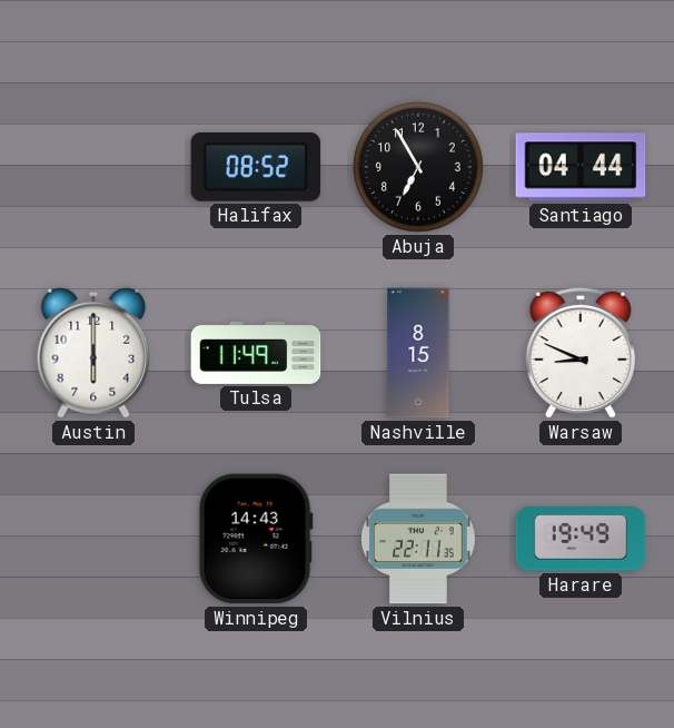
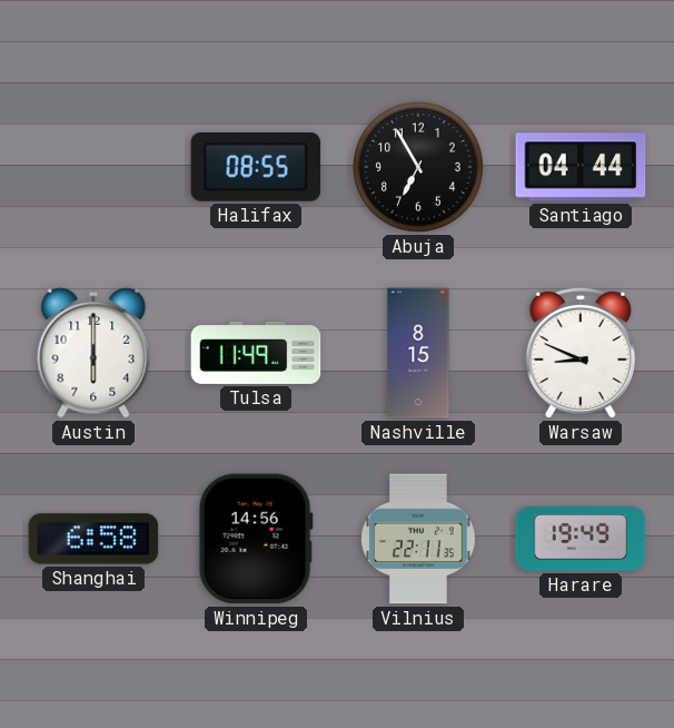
Halifax: 08:52 -> 08:55 (256, 167)
Shanghai: none -> 6:58 (93, 539)
Winnipeg: 14:43 -> 14:56 (256, 539)
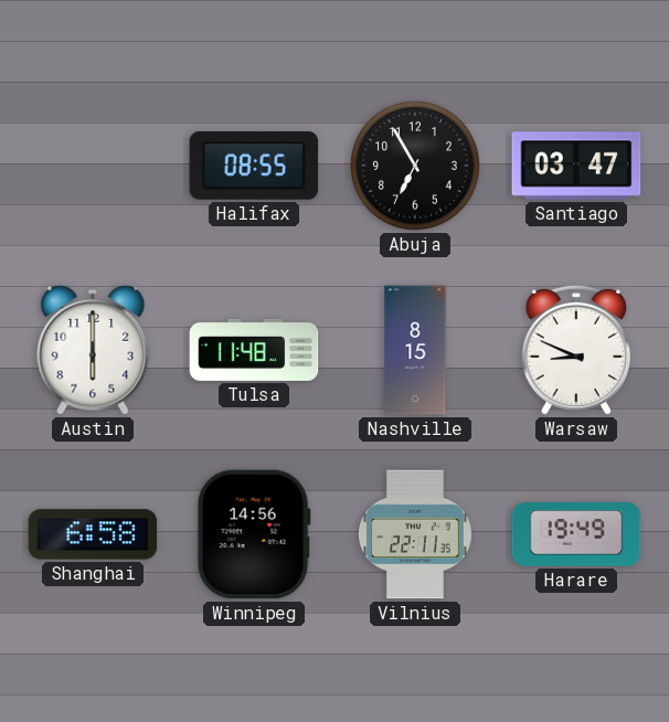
Santiago: 04:44 -> 03:47 (576, 166)
Tulsa: 11:49 -> 11:48 (254, 350)
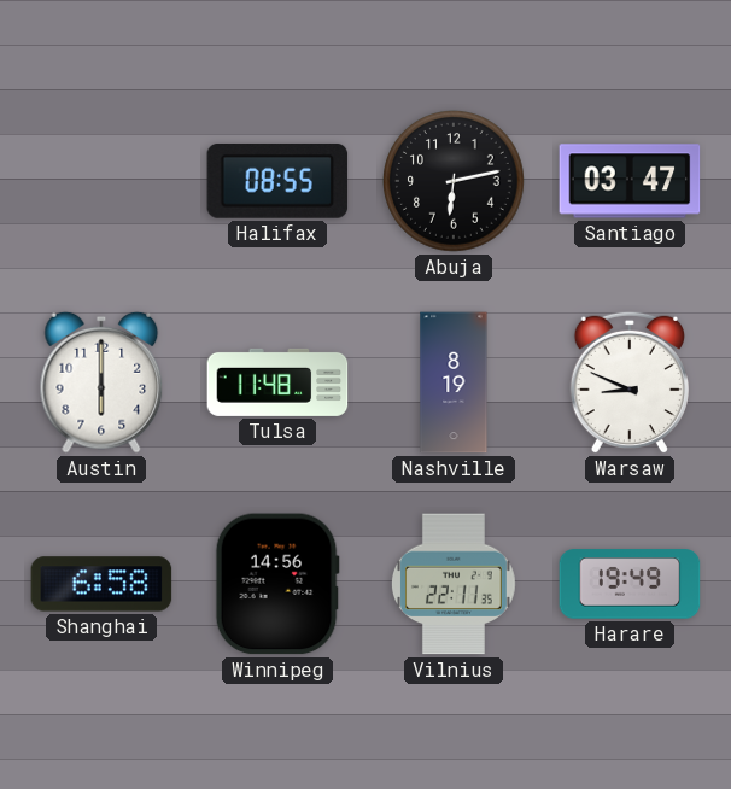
Abuja: 6:55 -> 6:13 (455, 182)
Nashville: 8:15 -> 8:19 (454, 382)
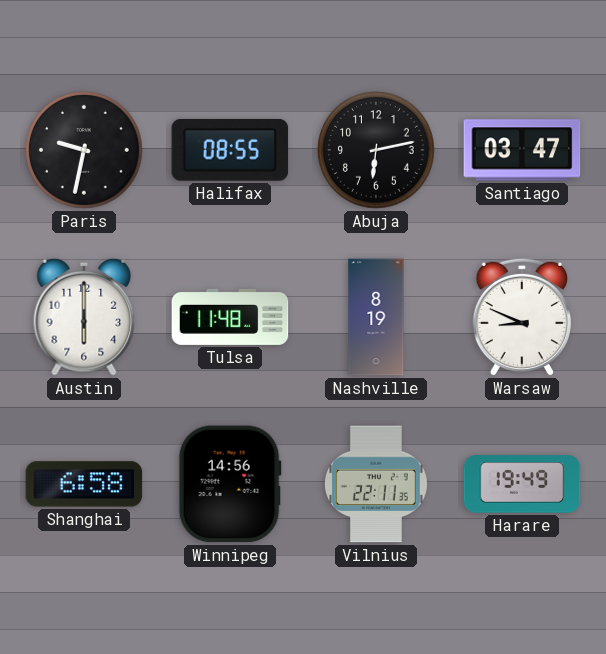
Paris: none -> 9:32 (85, 151)
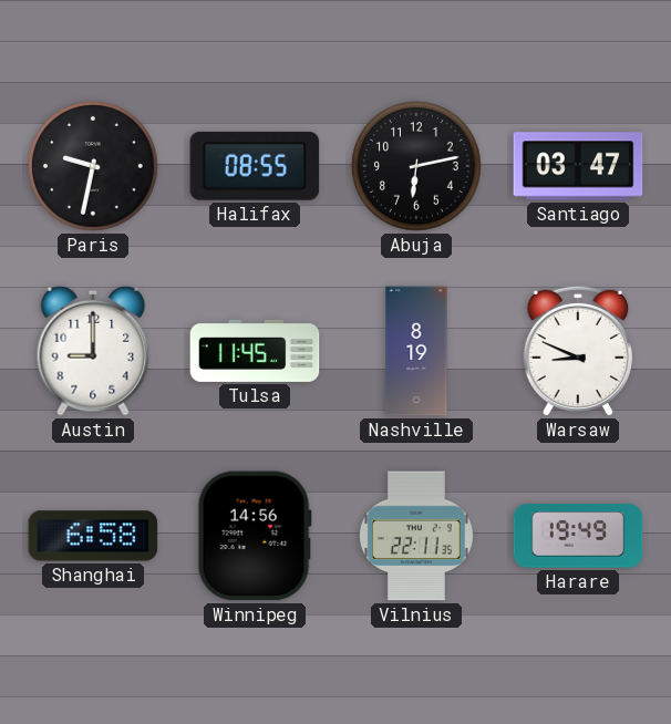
Austin: 6:00 -> 9:00 (93, 351)
Tulsa: 11:48 -> 11:45 (255, 351)
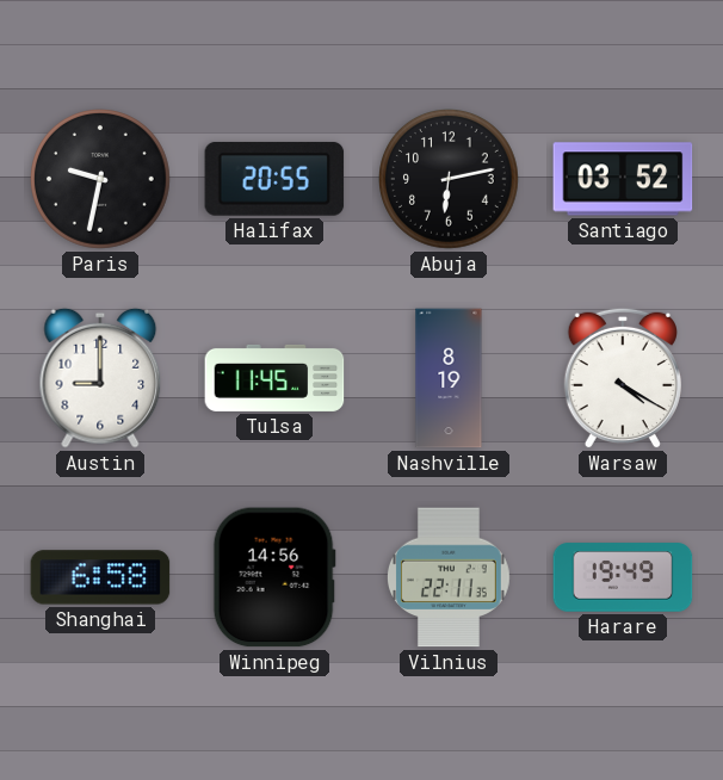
Halifax: 08:55 -> 20:55 (274, 179)
Santiago: 03:47 -> 03:52 (623, 179)
Warsaw: 8:49 -> 4:20 (623, 378)
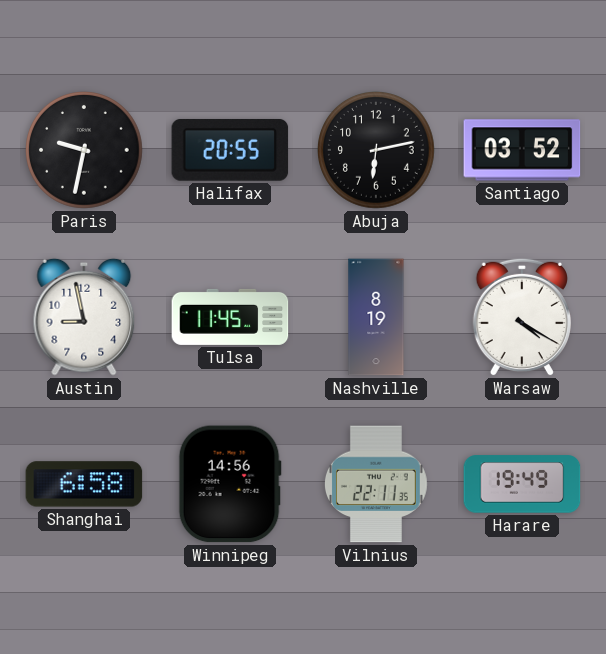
Austin: 9:00 -> 8:58 (84, 317)
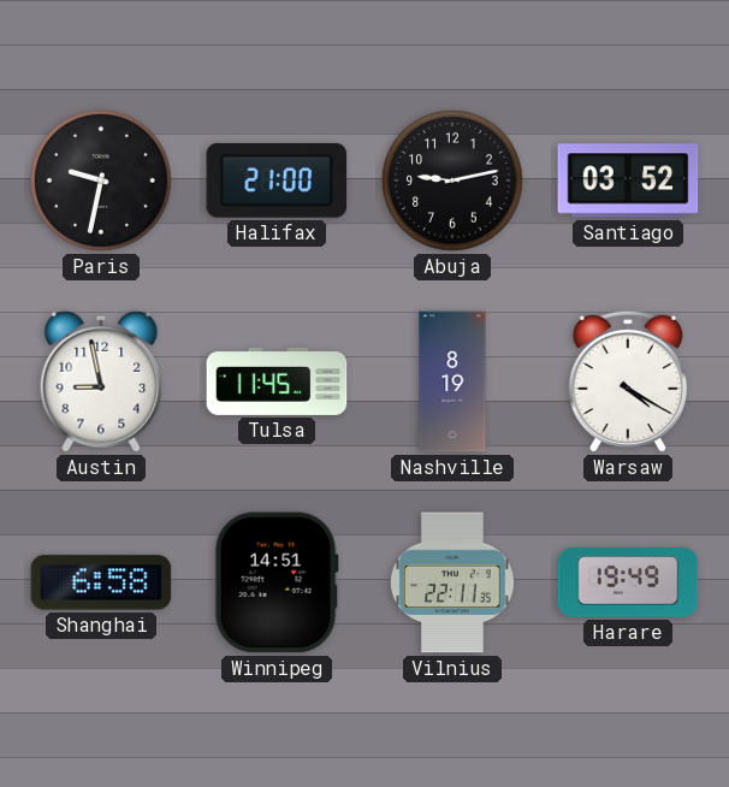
Halifax: 20:55 -> 21:00 (277, 181)
Abuja: 6:13 -> 9:13 (454, 182)
Winnipeg: 14:56 -> 14:51 (277, 582)
